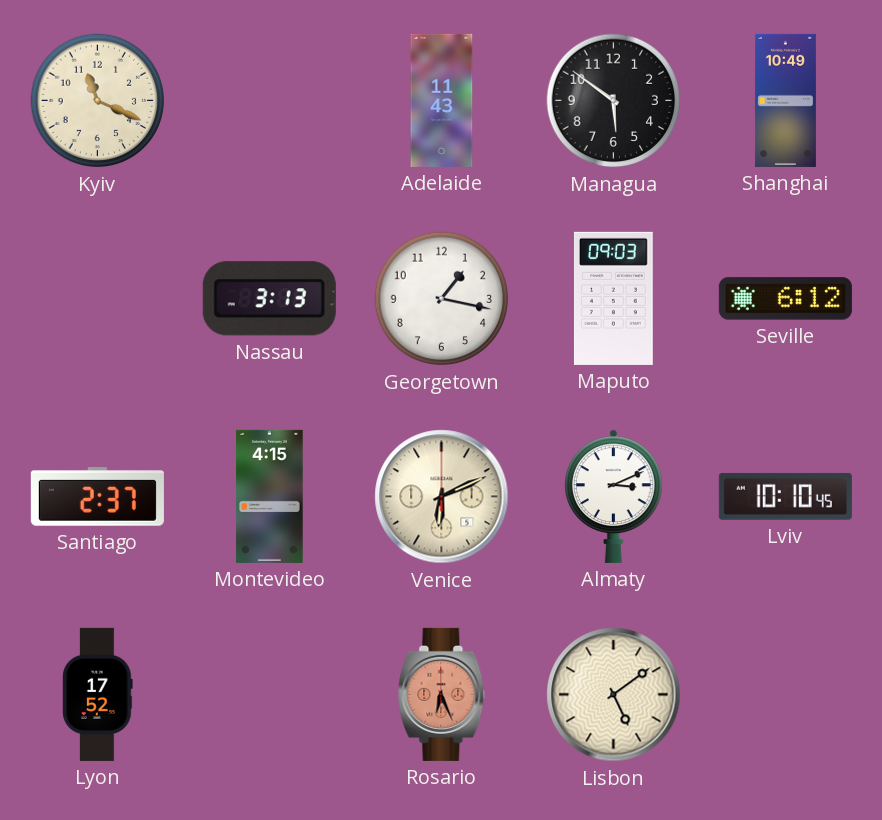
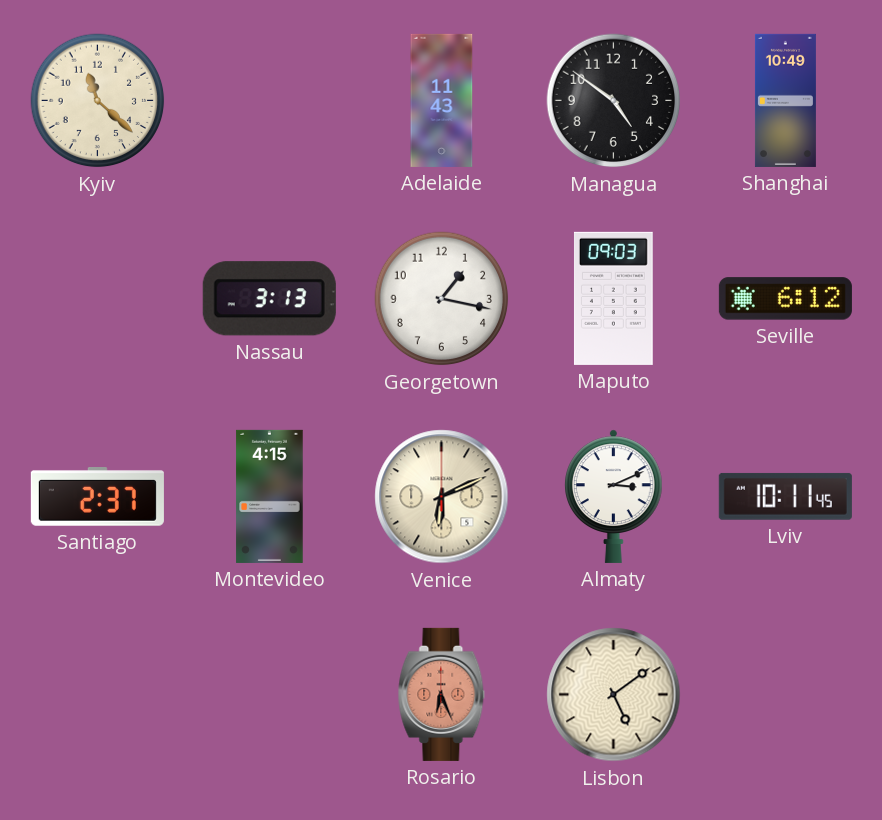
Kyiv: 11:19 -> 11:22 (98, 101)
Managua: 5:51 -> 4:51 (614, 101)
Lviv: 10:10 -> 10:11 (785, 496)
Lyon: 17:52 -> none (98, 694)
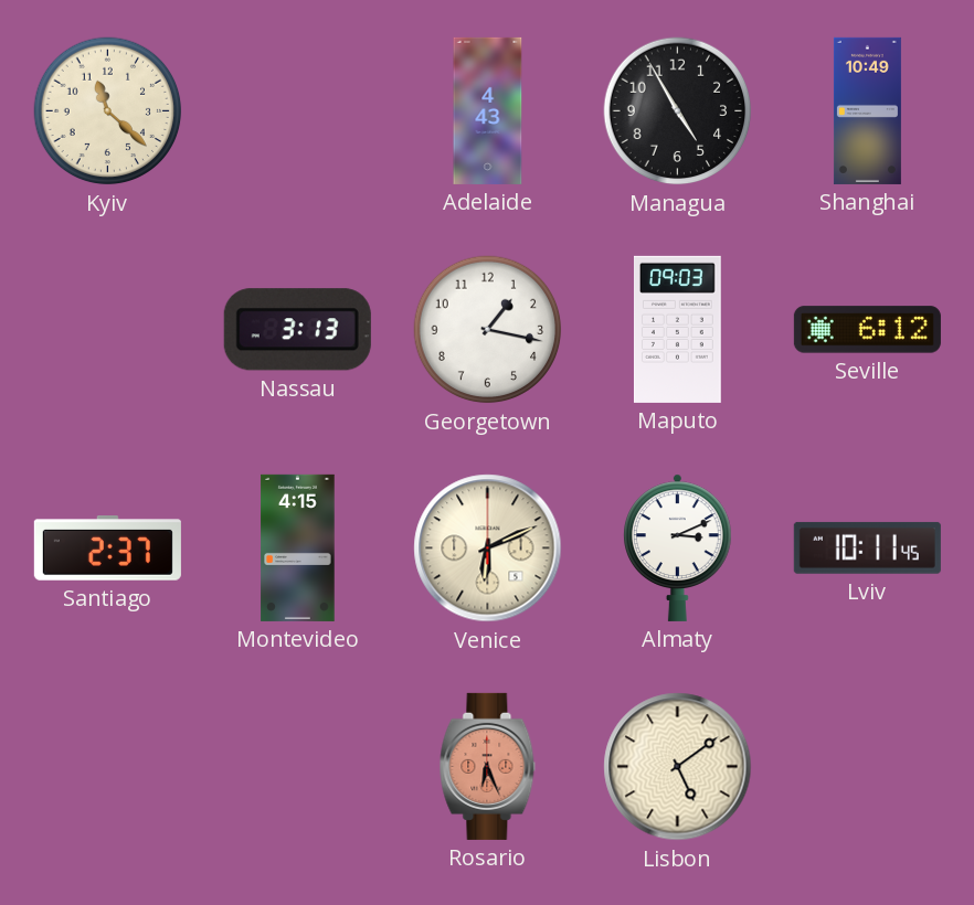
Adelaide: 11:43 -> 4:43 (488, 110)
Managua: 4:51 -> 4:55 (678, 111)
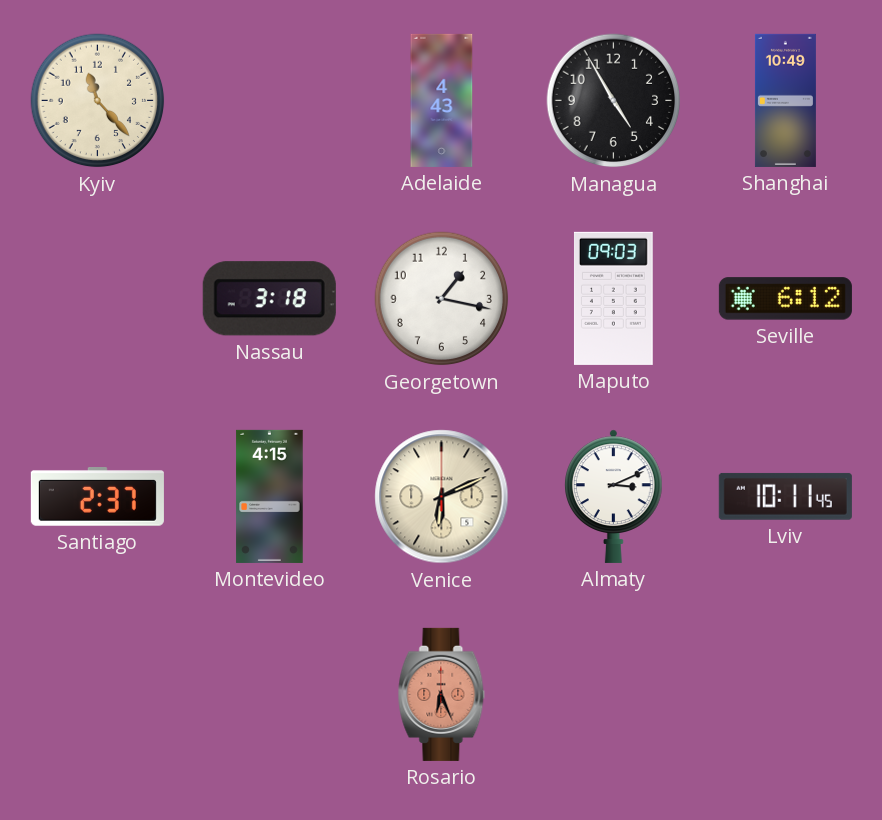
Kyiv: 11:22 -> 11:23 (98, 101)
Nassau: 3:13 -> 3:18 (269, 299)
Lisbon: 5:09 -> none (678, 767)
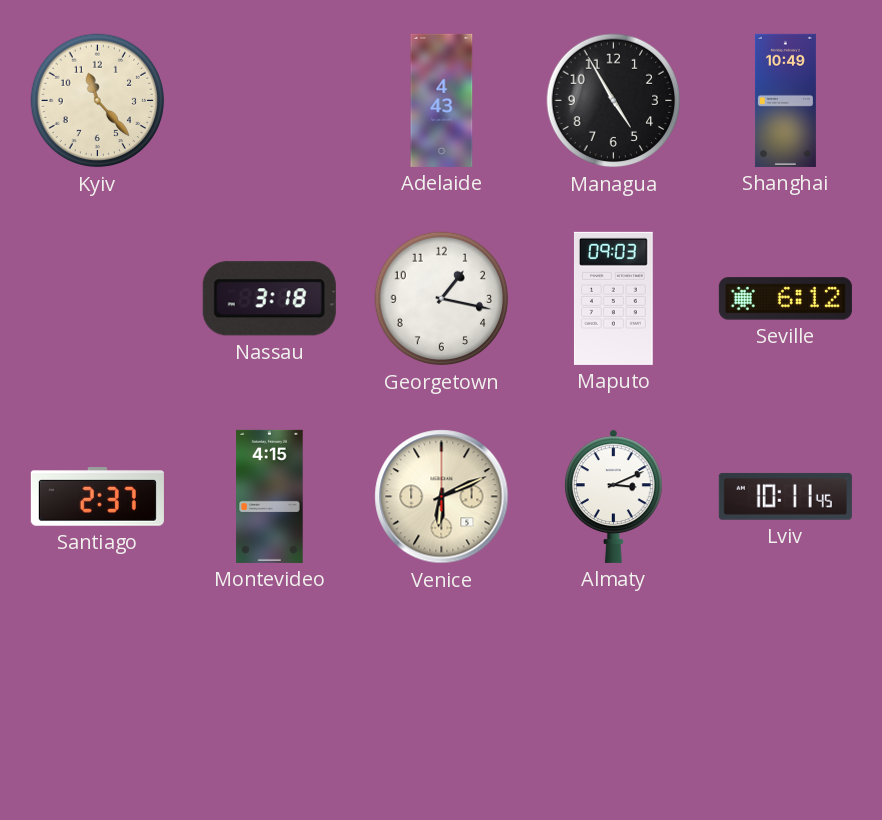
Rosario: 6:26 -> none (442, 694)
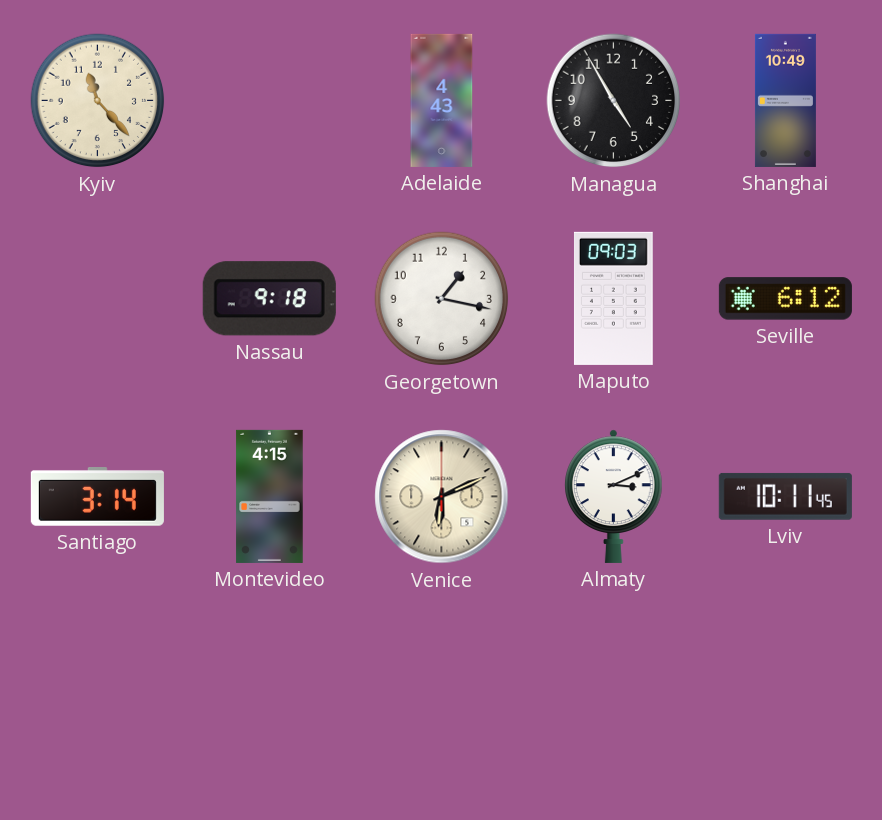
Nassau: 3:18 -> 9:18 (269, 299)
Santiago: 2:37 -> 3:14 (97, 497)
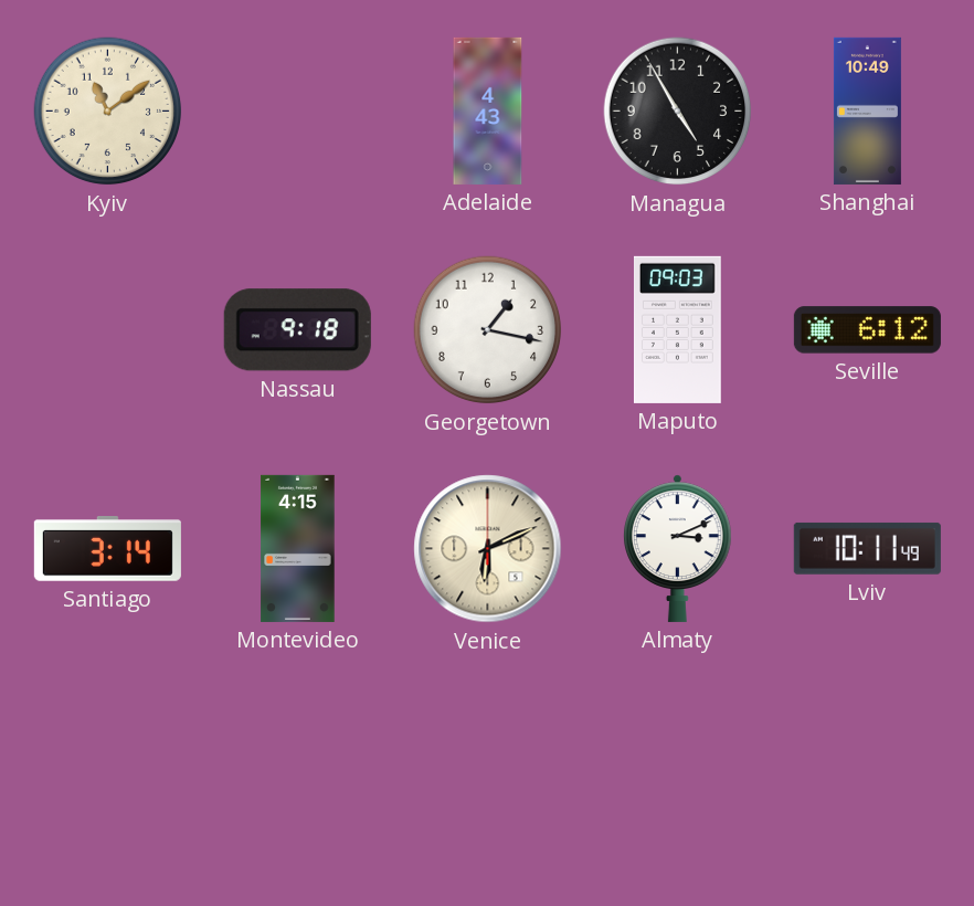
Kyiv: 11:23 -> 11:09 (108, 112)
Lviv: 10:11:45 -> 10:11:49 (867, 548)
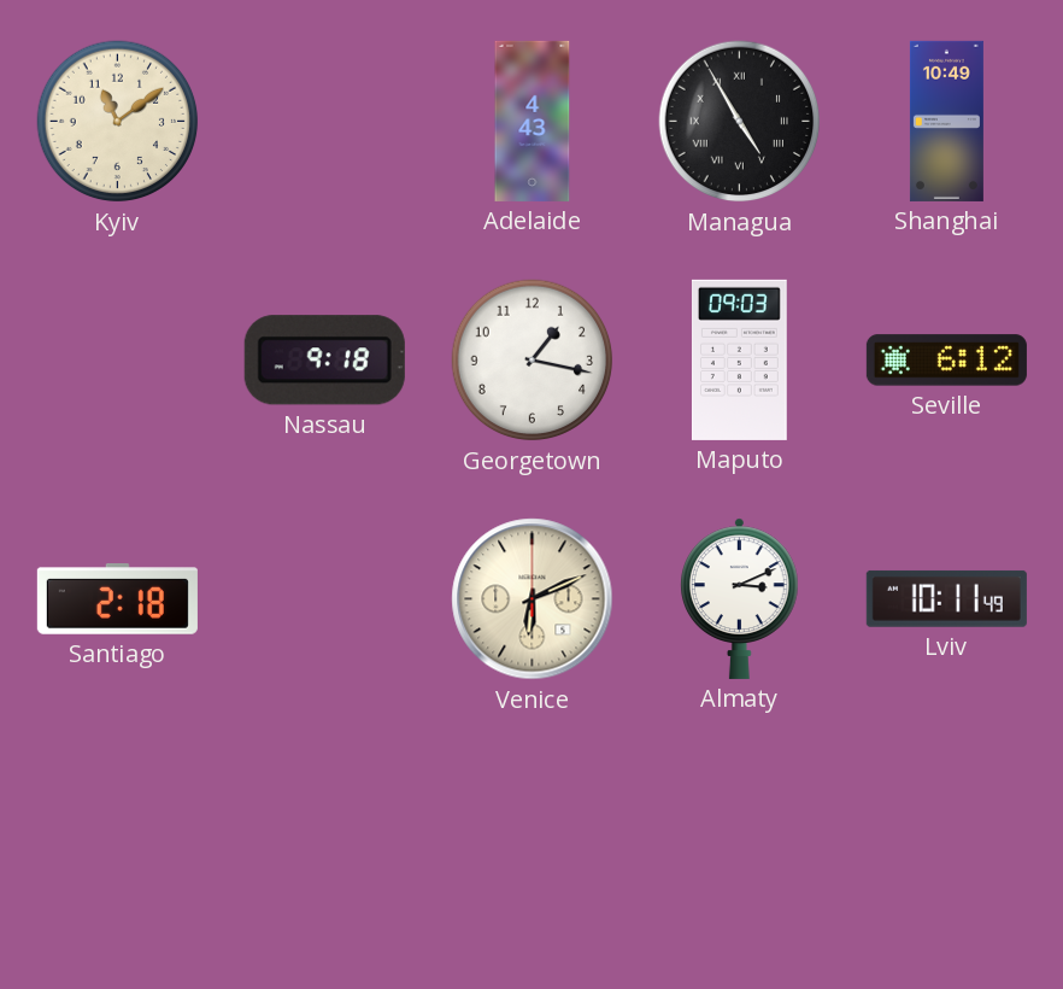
Managua numerals: Arabic -> Roman (740, 122)
Santiago: 3:14 -> 2:18 (117, 599)
Montevideo: 4:15 -> none (298, 548)
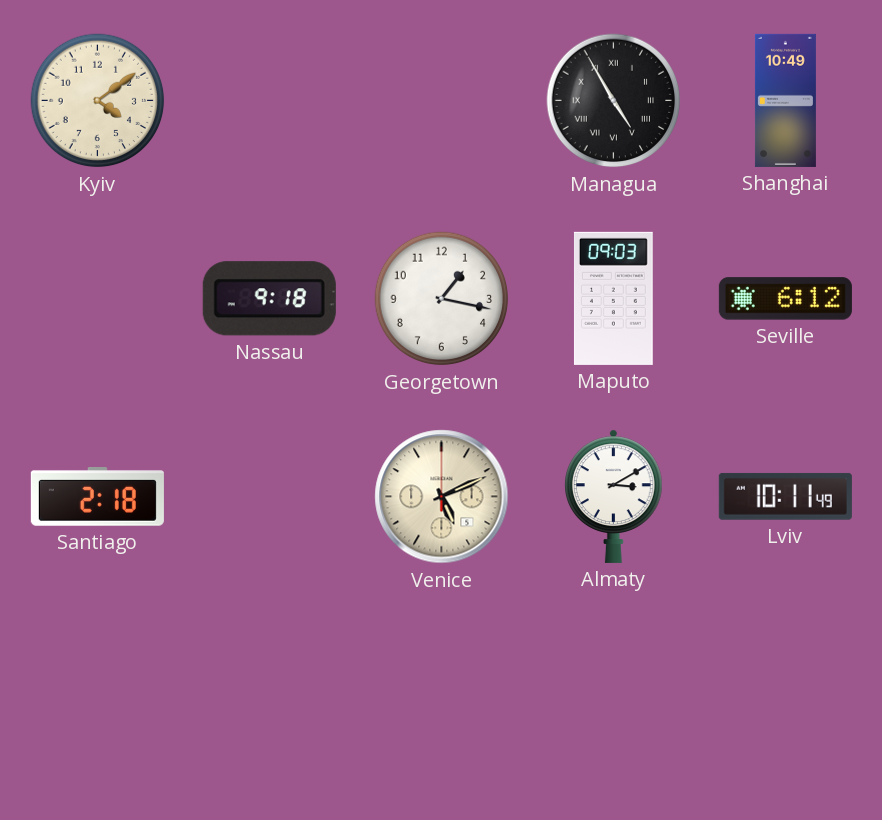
Kyiv: 11:09 -> 4:09 (98, 101)
Adelaide: 4:43 -> none (533, 121)
Venice: 6:11 -> 5:11 (442, 497)
Almaty: 3:11 -> 3:10 (614, 496)
